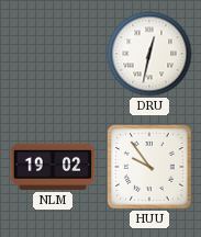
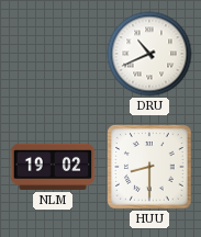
DRU: 12:32 -> 10:41 (149, 54)
HUU: 9:54 -> 8:30 (150, 168)
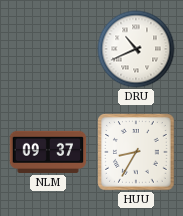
NLM: 19:02 -> 09:37 (48, 152)
HUU: 8:30 -> 8:35 (137, 153)
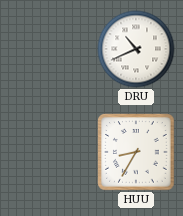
NLM: 09:37 -> none (48, 152)
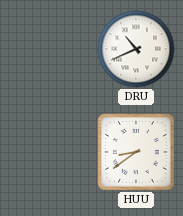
HUU: 8:35 -> 8:39 (137, 153)
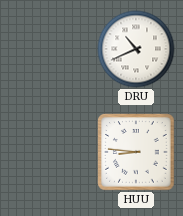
HUU: 8:39 -> 8:46 (137, 153)
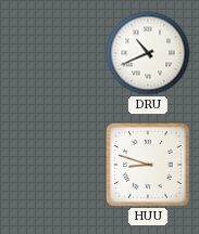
HUU: 8:46 -> 8:48 (149, 166)
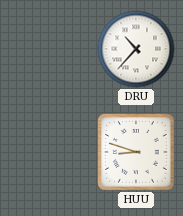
DRU: 10:41 -> 10:37 (136, 49)
